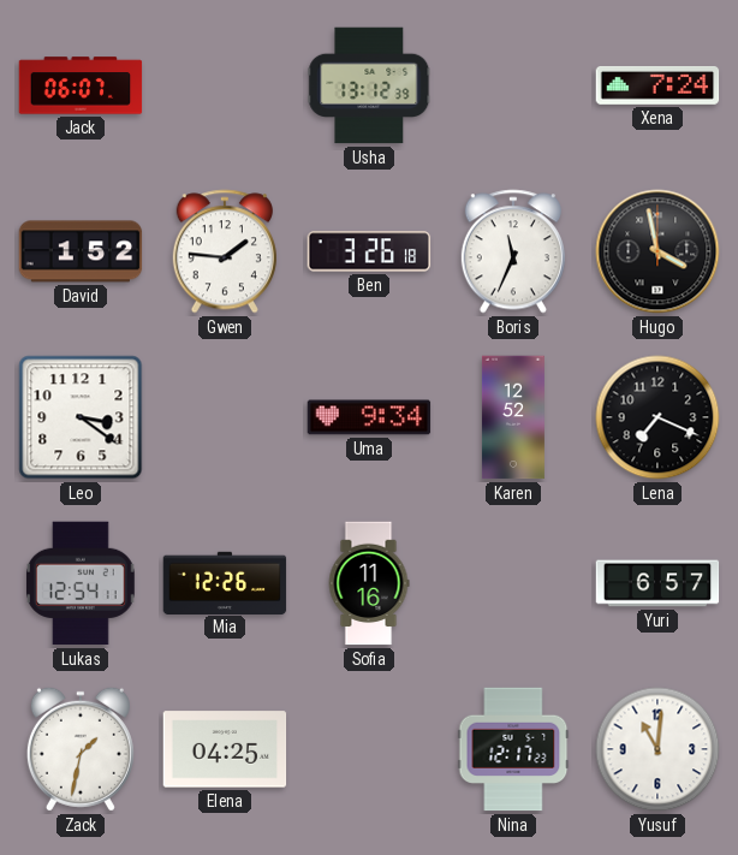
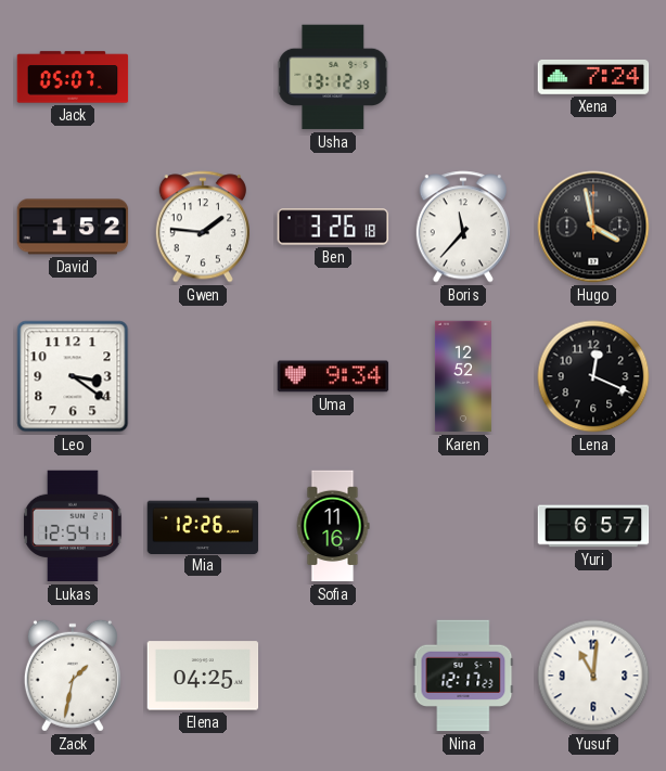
Jack: 06:07 -> 05:07 (73, 77)
Boris: 11:34 -> 11:37 (463, 227)
Lena: 7:19 -> 12:19 (593, 376)
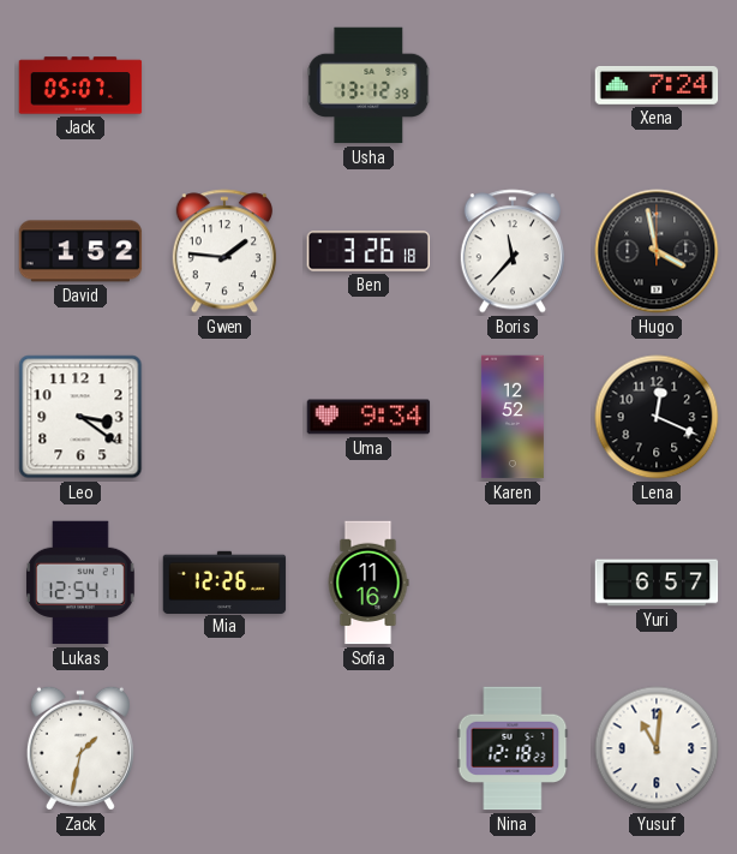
Elena: 04:25 -> none (203, 676)
Nina: 12:17 -> 12:18 (513, 748)
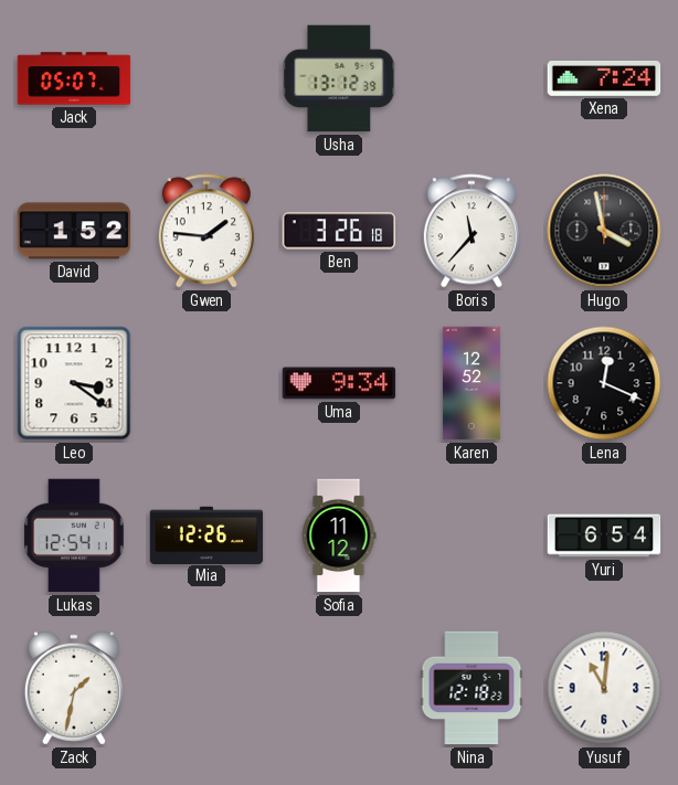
Sofia: 11:16 -> 11:12 (339, 535)
Yuri: 6:57 -> 6:54 (604, 535)
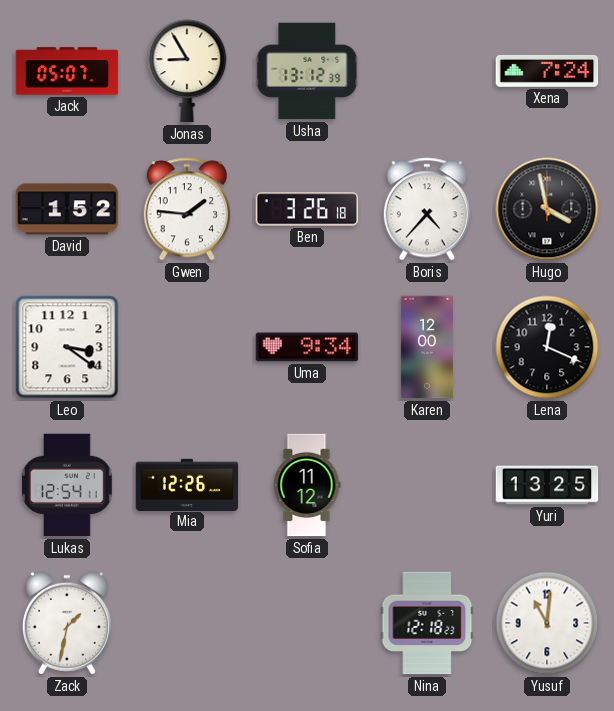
Jonas: none -> 8:55 (187, 71)
Boris: 11:37 -> 4:37 (427, 209)
Karen: 12:52 -> 12:00 (427, 347)
Yuri: 6:54 -> 13:25 (547, 485)
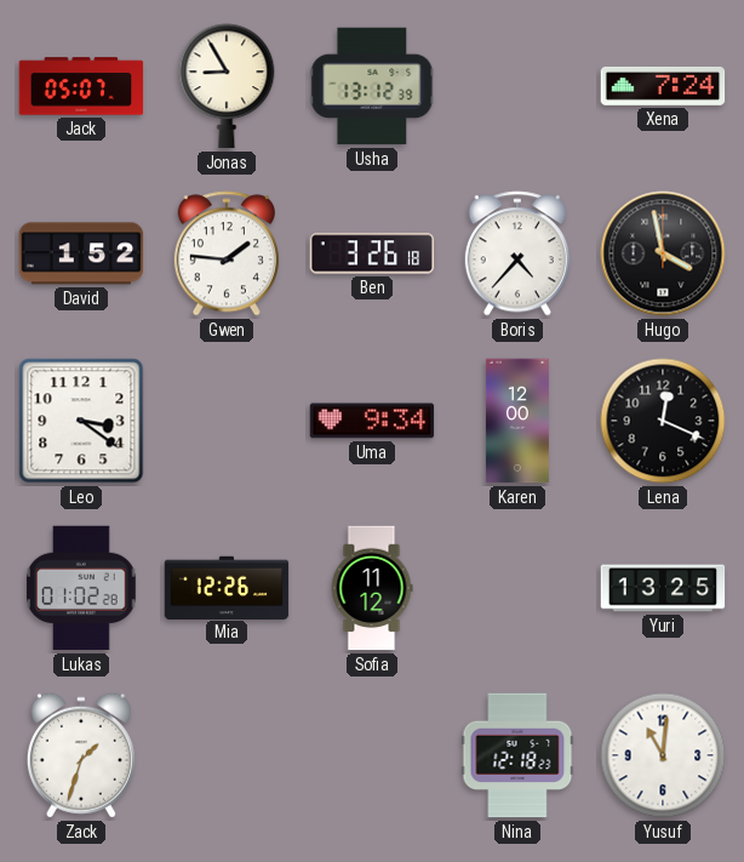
Lukas: 12:54 -> 01:02 (81, 588)
Zack: 1:32 -> 1:33 (81, 755)
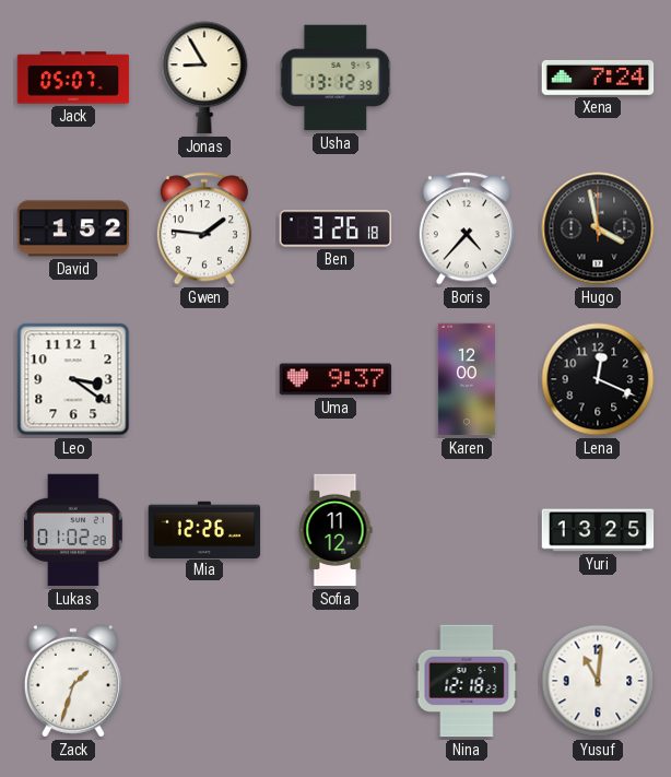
Uma: 9:34 -> 9:37 (335, 379)
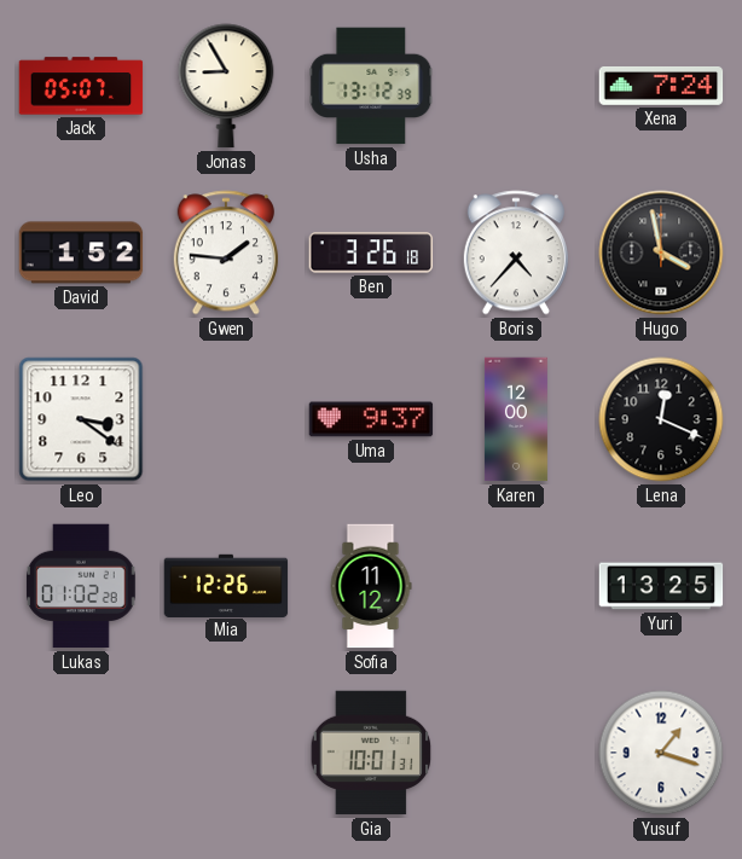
Zack: 1:33 -> none (73, 681)
Gia: none -> 10:01 (371, 753)
Nina: 12:18 -> none (467, 681)
Yusuf: 11:01 -> 1:18 (661, 753)
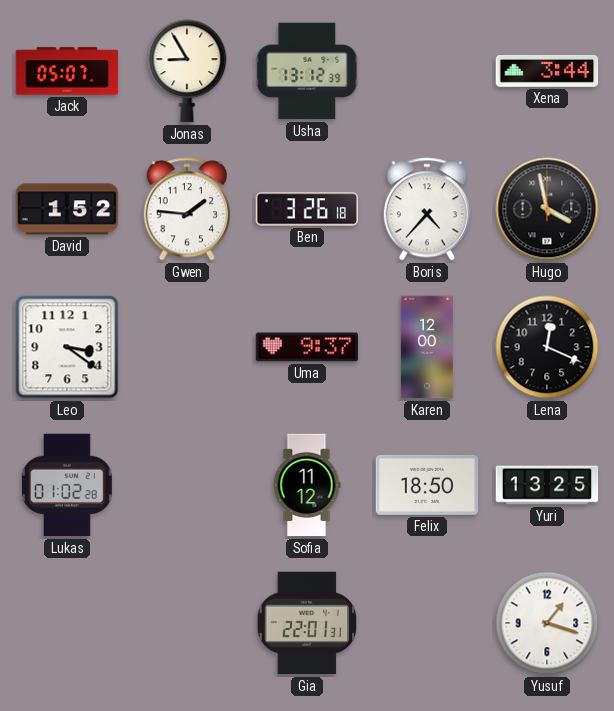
Xena: 7:24 -> 3:44 (547, 71)
Mia: 12:26 -> none (226, 585)
Felix: none -> 18:50 (427, 485)
Gia: 10:01 -> 22:01 (307, 623)
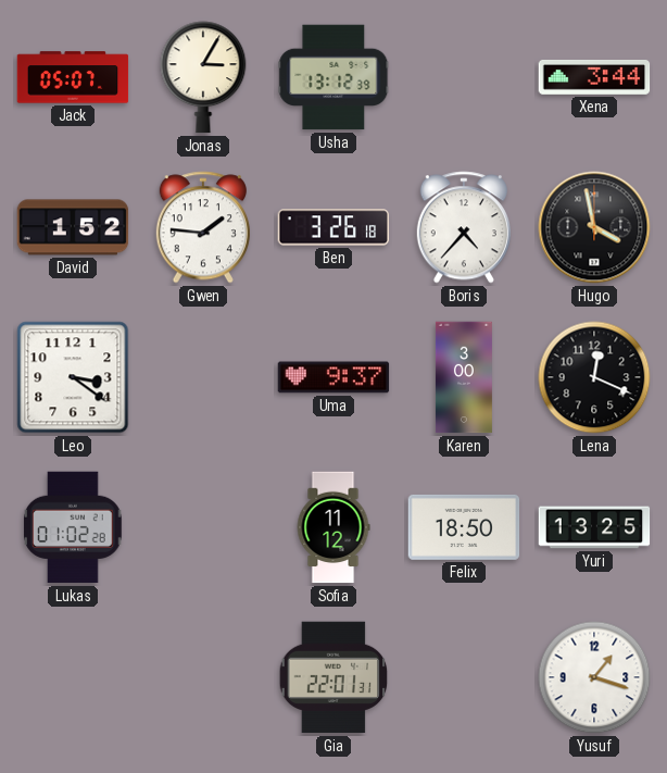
Jonas: 8:55 -> 3:05 (203, 77)
Karen: 12:00 -> 3:00 (464, 377)
